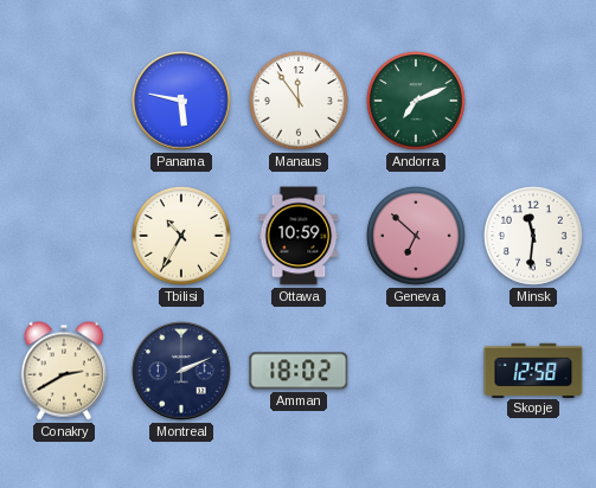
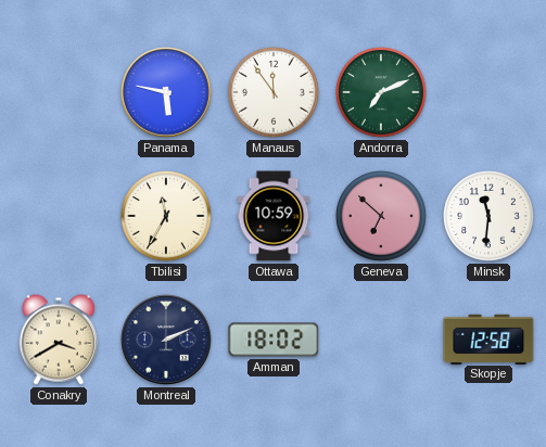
Tbilisi: 10:35 -> 11:35 (167, 217)
Conakry: 2:40 -> 3:40 (59, 340)
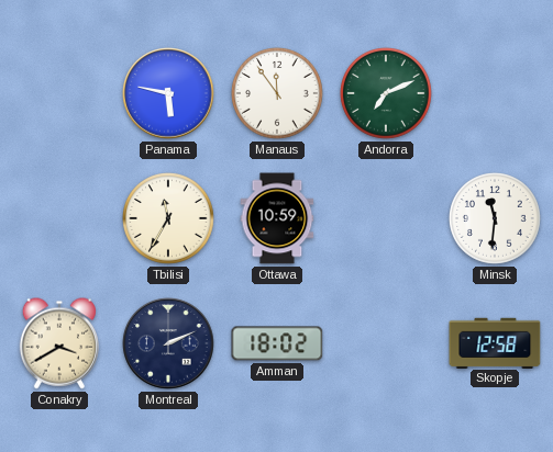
Geneva: 6:52 -> none (382, 217)
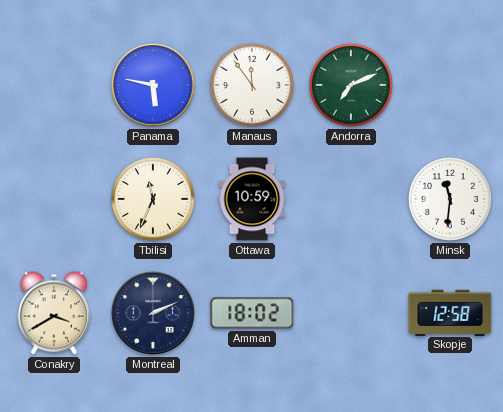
Tbilisi: 11:35 -> 11:34 (154, 200)
